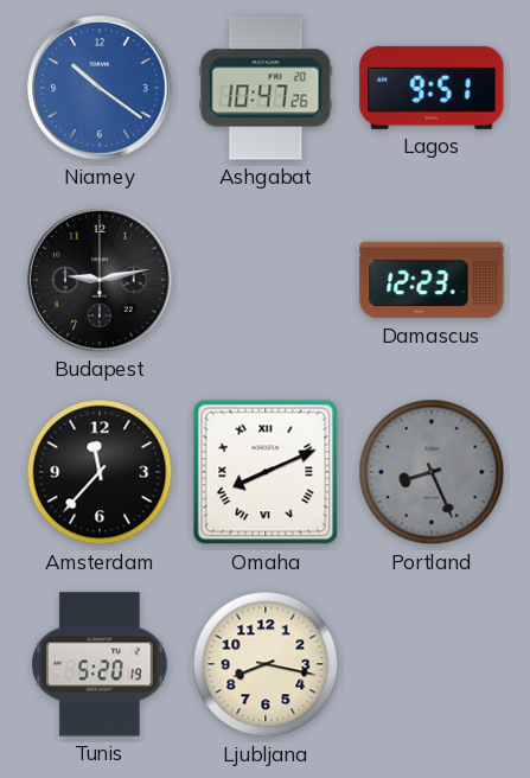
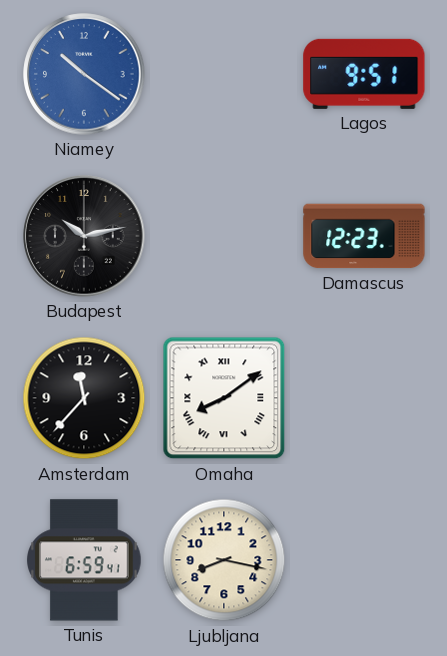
Ashgabat: 10:47 -> none (266, 88)
Budapest: 9:13 -> 10:13 (84, 236)
Omaha: 8:11 -> 8:09 (224, 398)
Portland: 8:26 -> none (432, 472)
Tunis: 5:20 -> 6:59 (85, 560)
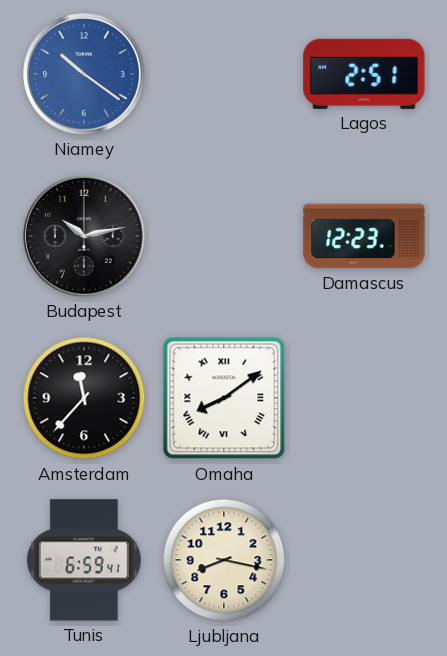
Lagos: 9:51 -> 2:51 (364, 74)
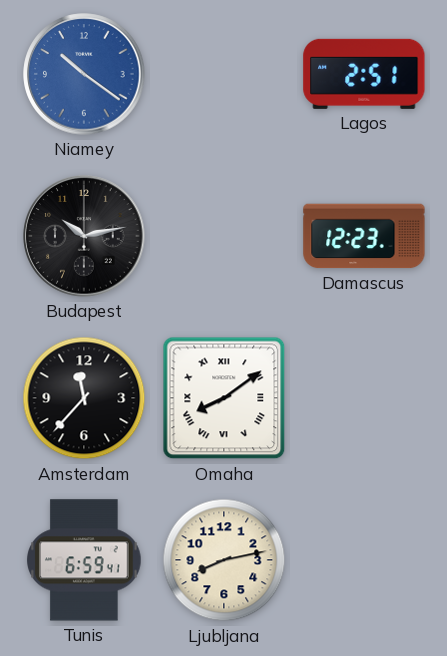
Ljubljana: 8:17 -> 8:13 (224, 560)
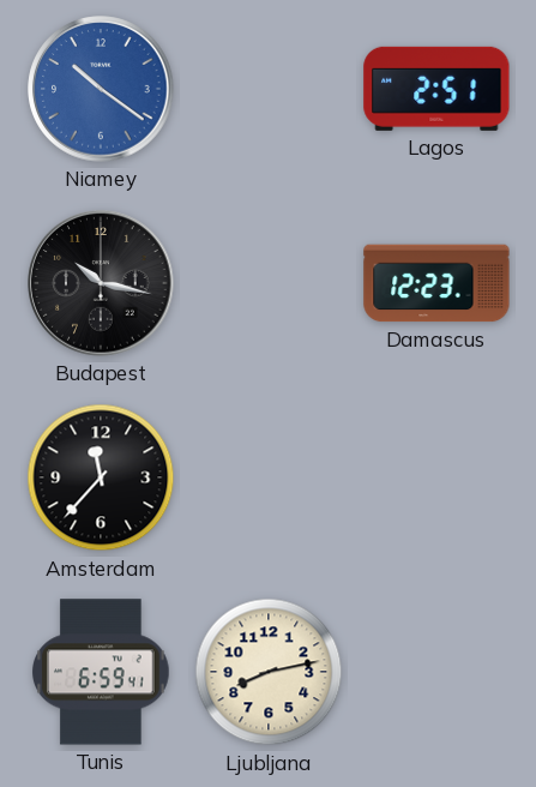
Budapest: 10:13 -> 10:17 (101, 283)
Omaha: 8:09 -> none (224, 398)
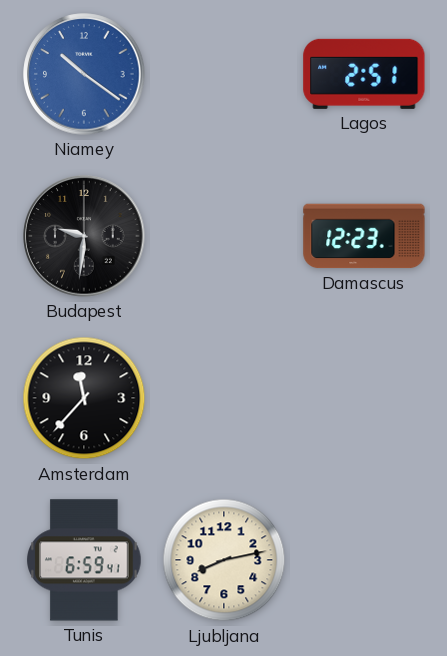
Budapest: 10:17 -> 9:31 (84, 236)
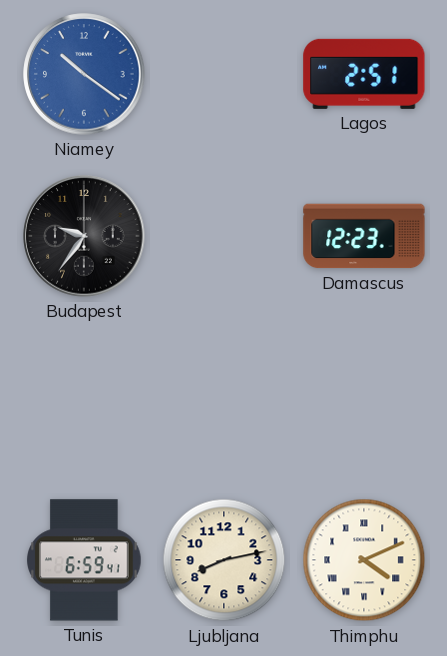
Budapest: 9:31 -> 9:36 (84, 236)
Amsterdam: 11:37 -> none (84, 398)
Thimphu: none -> 4:11 (364, 560)
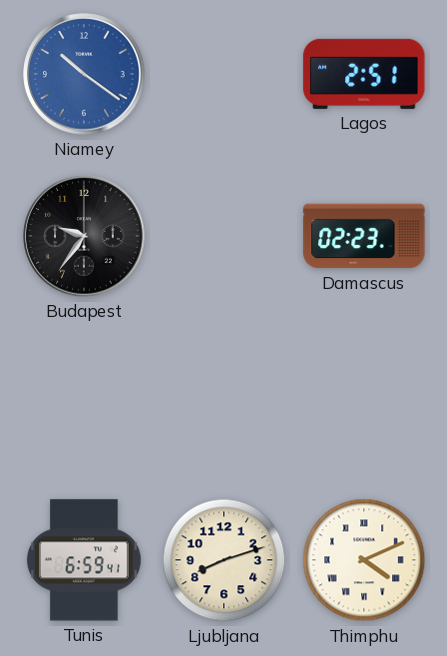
Damascus: 12:23 -> 02:23 (364, 236)
Ljubljana: 8:13 -> 8:12 (224, 560)
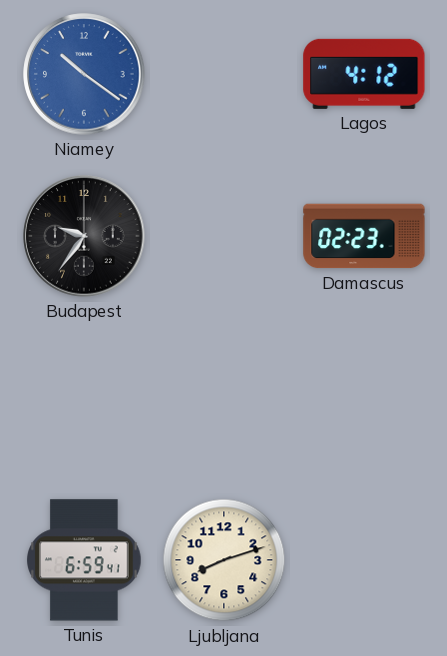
Lagos: 2:51 -> 4:12 (364, 74)
Thimphu: 4:11 -> none (364, 560)
